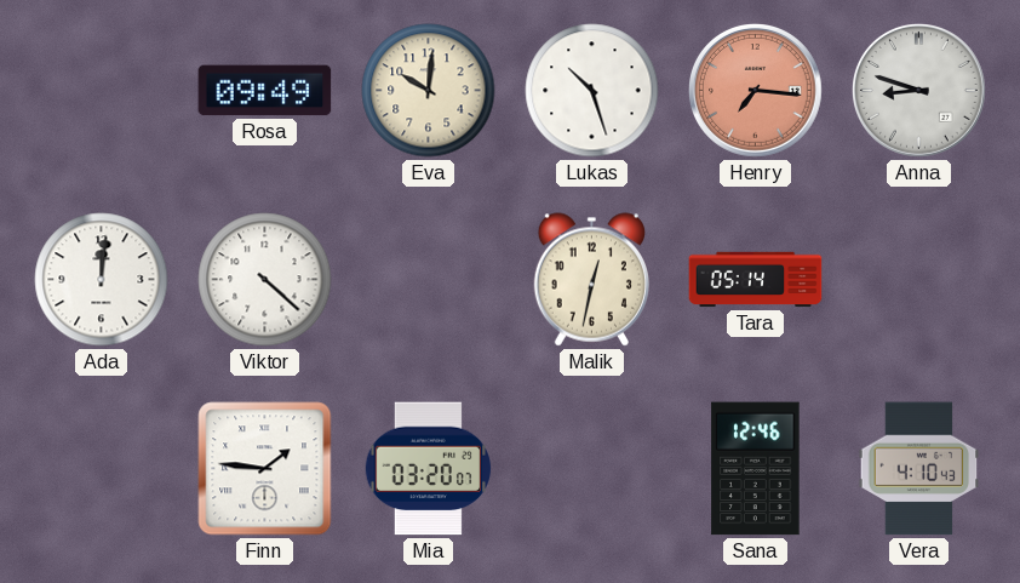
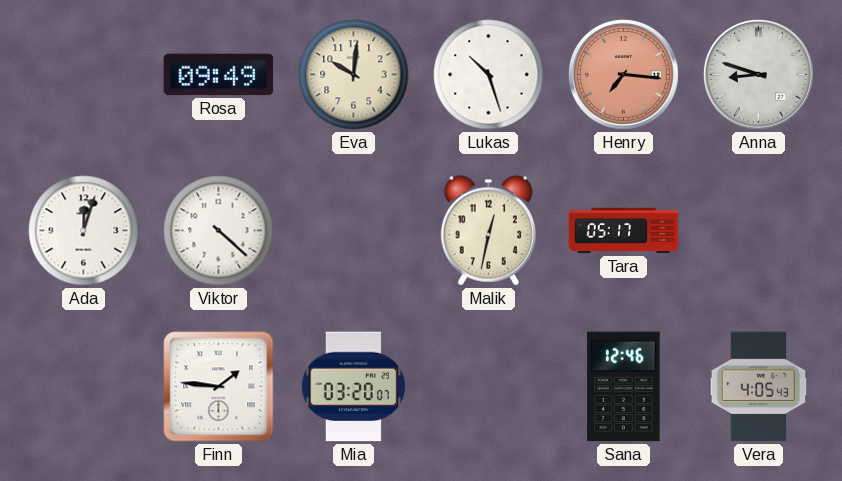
Ada: 12:01 -> 12:03 (84, 231)
Tara: 05:14 -> 05:17 (624, 231)
Vera: 4:10 -> 4:05 (759, 387)
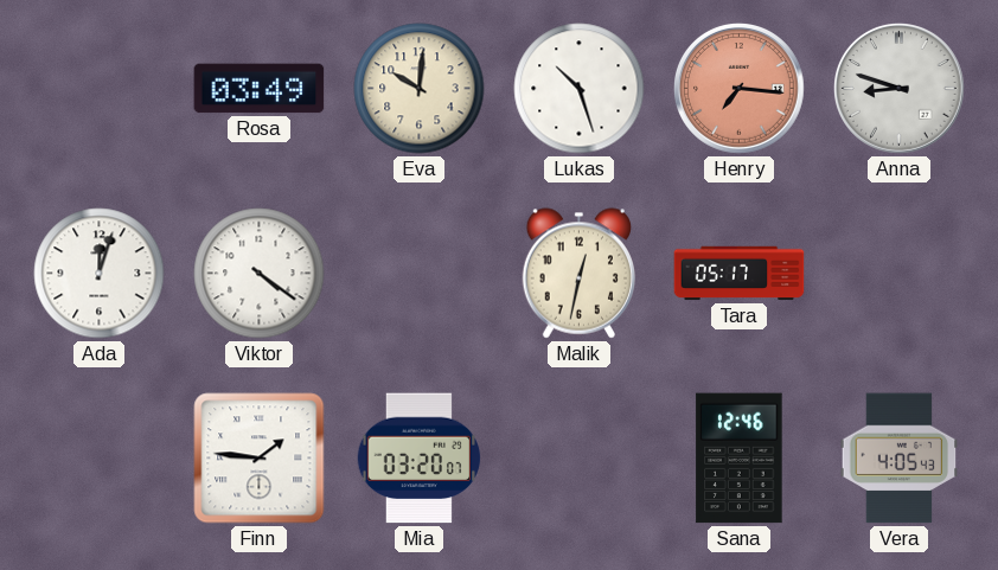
Rosa: 09:49 -> 03:49 (260, 89)
Viktor: 4:22 -> 4:21 (260, 274)
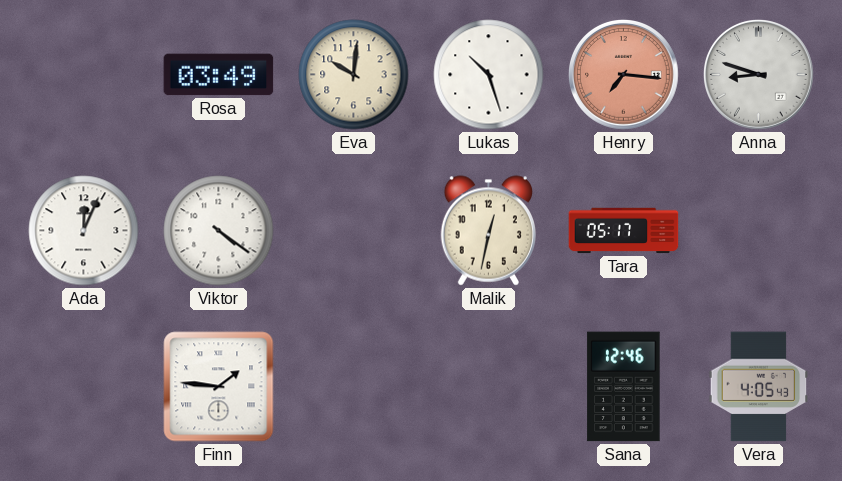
Ada: 12:03 -> 12:04 (84, 231)
Mia: 03:20 -> none (420, 459)
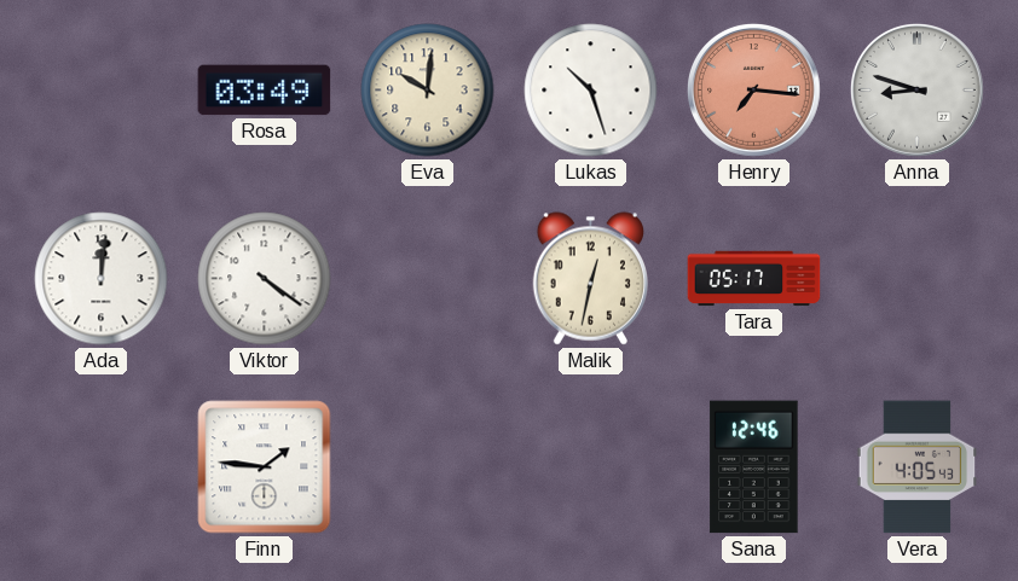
Ada: 12:04 -> 12:01 (102, 279)
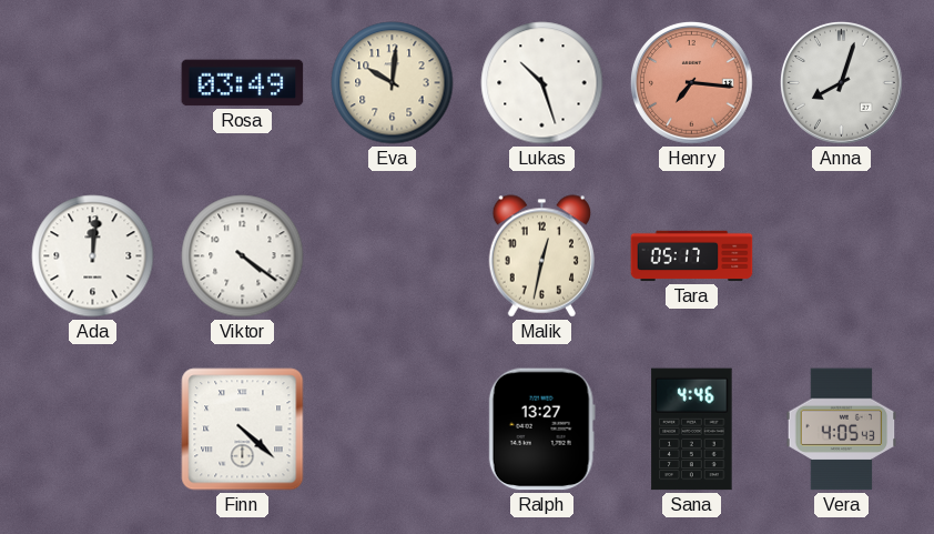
Anna: 8:48 -> 8:03 (842, 83)
Finn: 1:46 -> 4:22 (243, 430)
Ralph: none -> 13:27 (541, 430)
Sana: 12:46 -> 4:46 (692, 430)
